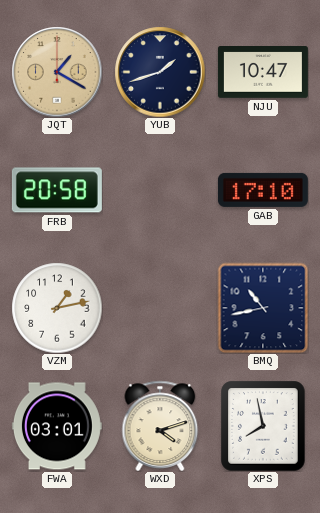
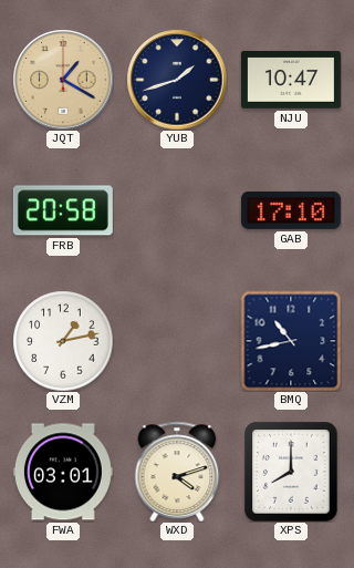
XPS: 7:58 -> 8:00 (291, 472)
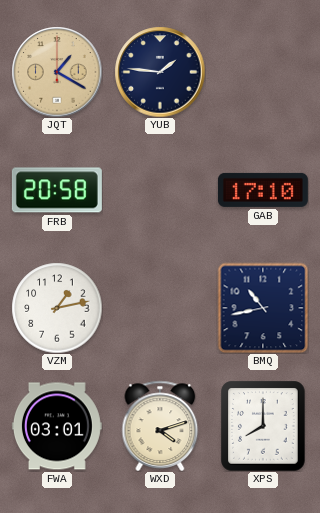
YUB: 1:42 -> 1:46 (160, 72)
NJU: 10:47 -> none (291, 81)
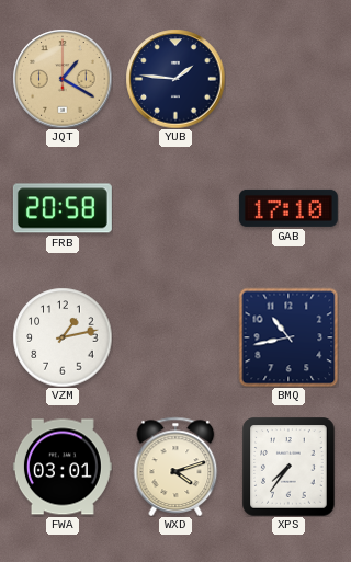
XPS: 8:00 -> 7:36 (288, 467)
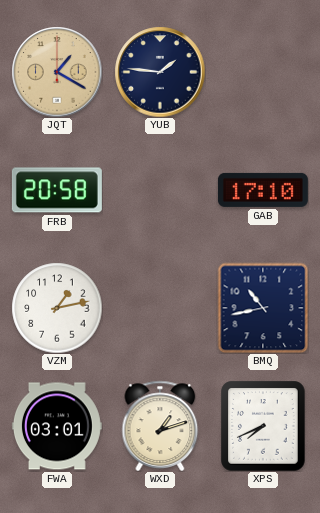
WXD: 4:12 -> 1:12 (160, 426)
XPS: 7:36 -> 7:41 (263, 426)
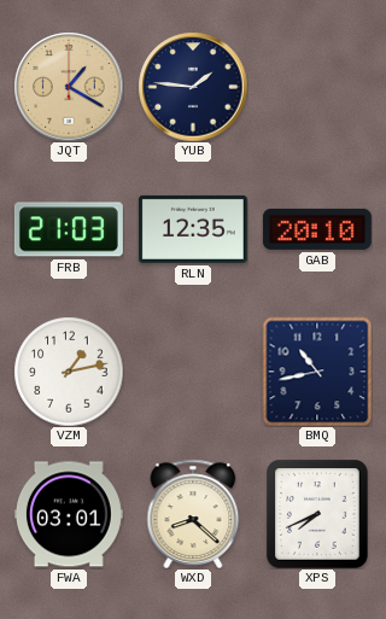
FRB: 20:58 -> 21:03 (69, 229)
RLN: none -> 12:35 (193, 229)
GAB: 17:10 -> 20:10 (317, 229)
WXD: 1:12 -> 8:22 (193, 514)
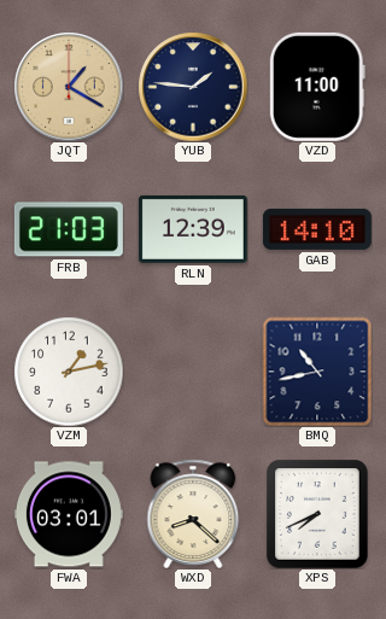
VZD: none -> 11:00 (317, 87)
RLN: 12:35 -> 12:39 (193, 229)
GAB: 20:10 -> 14:10 (317, 229)
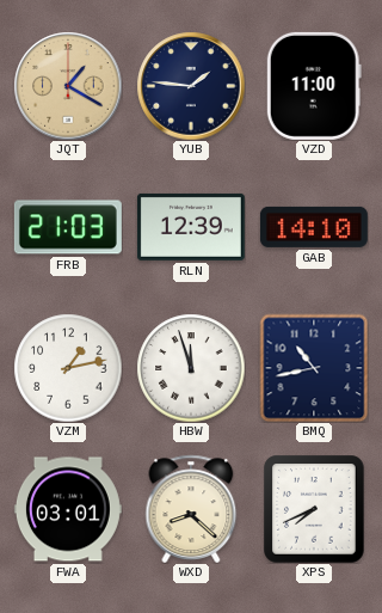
HBW: none -> 11:57 (191, 368)
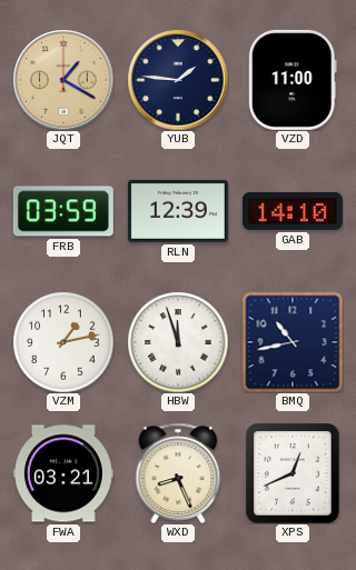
FRB: 21:03 -> 03:59 (63, 211)
FWA: 03:01 -> 03:21 (63, 473)
WXD: 8:22 -> 8:26 (178, 473)
XPS: 7:41 -> 12:41 (293, 473)
